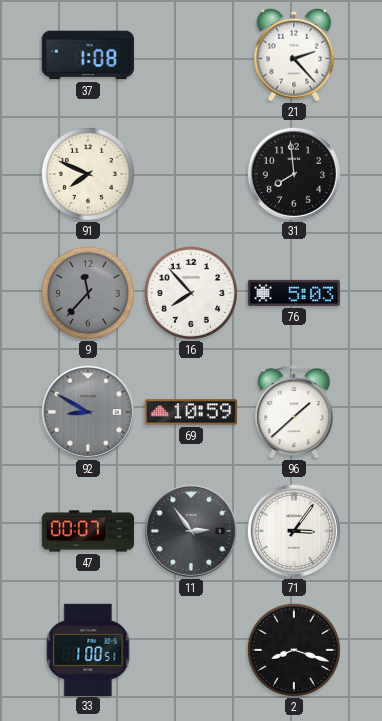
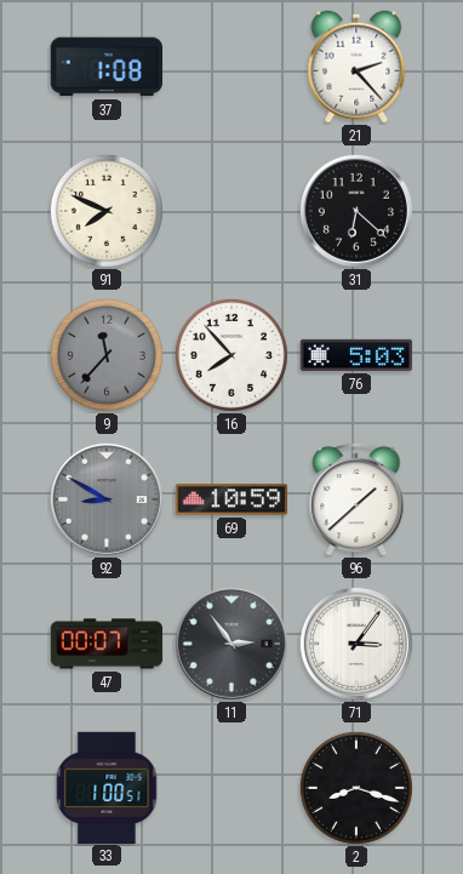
31: 7:59 -> 6:22 (356, 211)
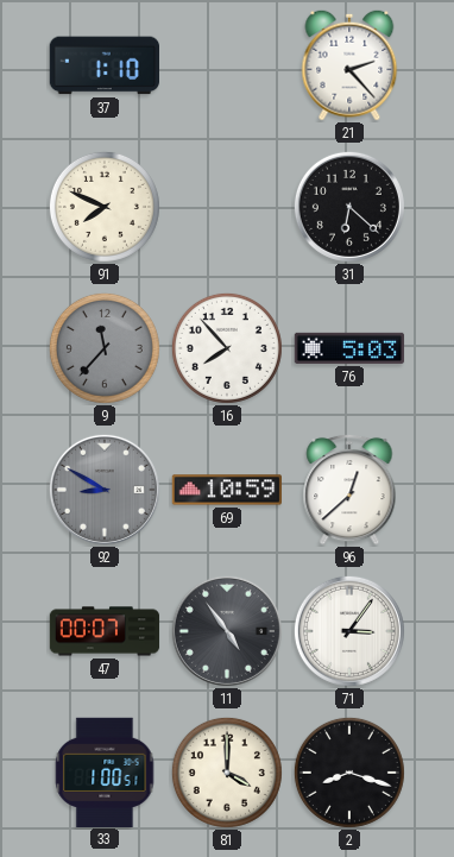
37: 1:08 -> 1:10 (103, 65)
96: 1:38 -> 12:38 (349, 490)
11: 2:54 -> 4:54 (227, 631)
81: none -> 4:00 (227, 773)
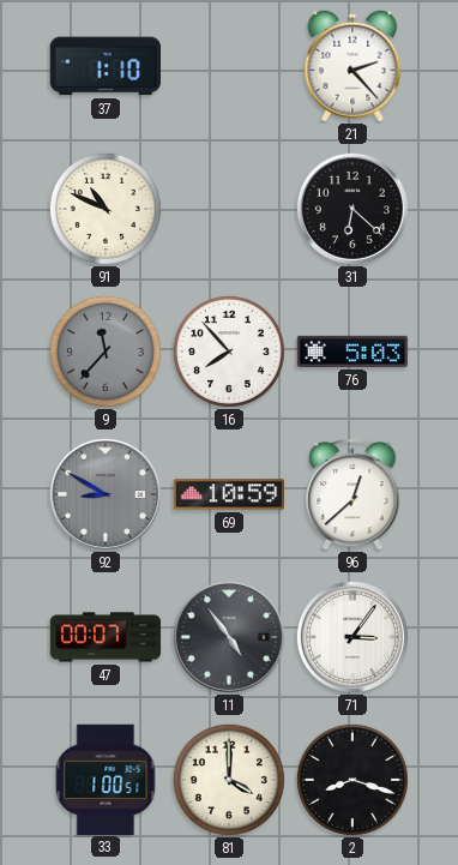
91: 7:49 -> 10:49 (106, 209)
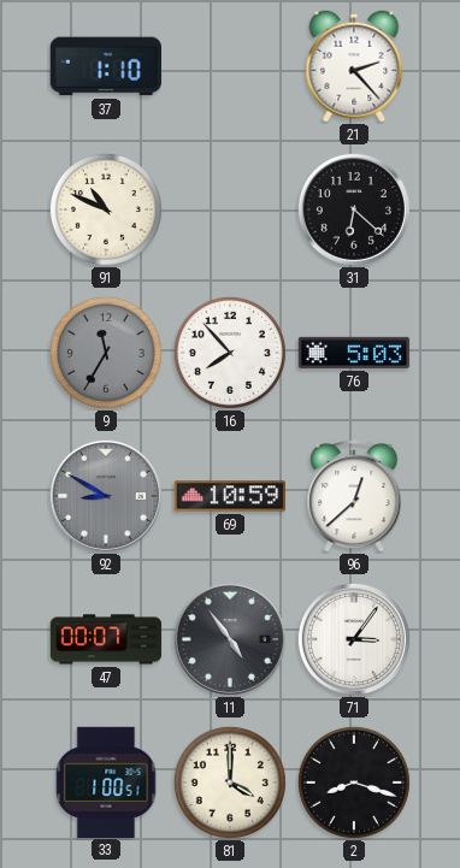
9: 11:37 -> 11:35 (106, 353)
